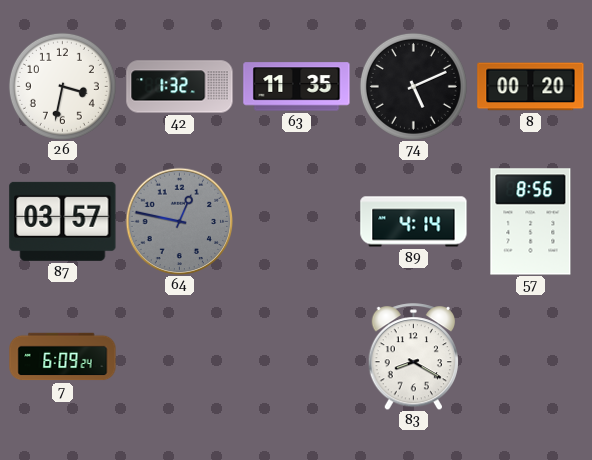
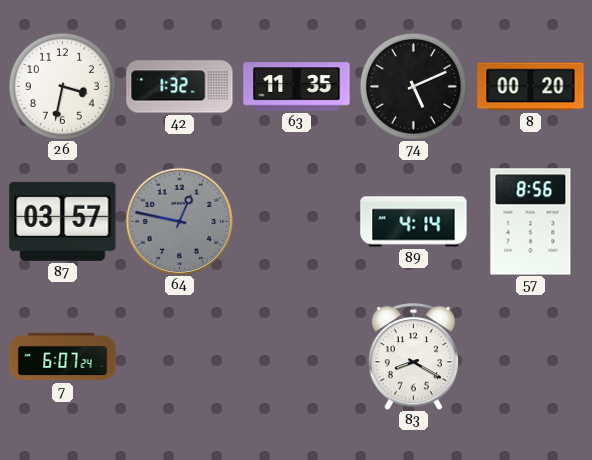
7: 6:09 -> 6:07 (63, 357)
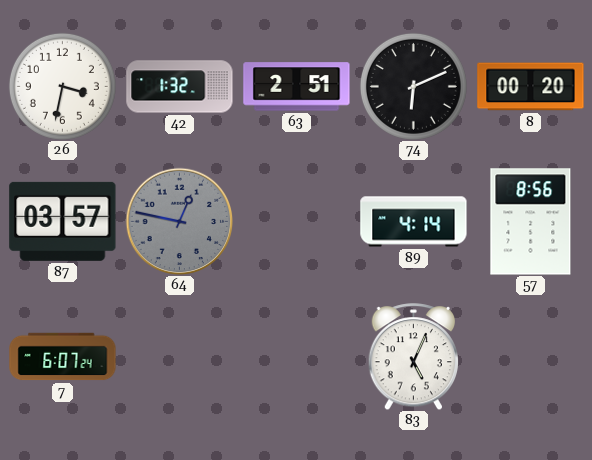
63: 11:35 -> 2:51 (297, 87)
74: 5:11 -> 6:11 (413, 86)
83: 8:20 -> 5:04 (413, 357)
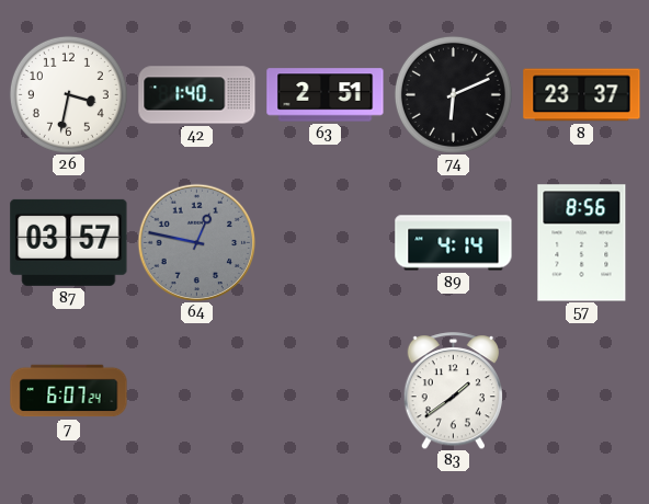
42: 1:32 -> 1:40 (197, 95)
8: 00:20 -> 23:37 (582, 95)
83: 5:04 -> 1:39 (453, 391)
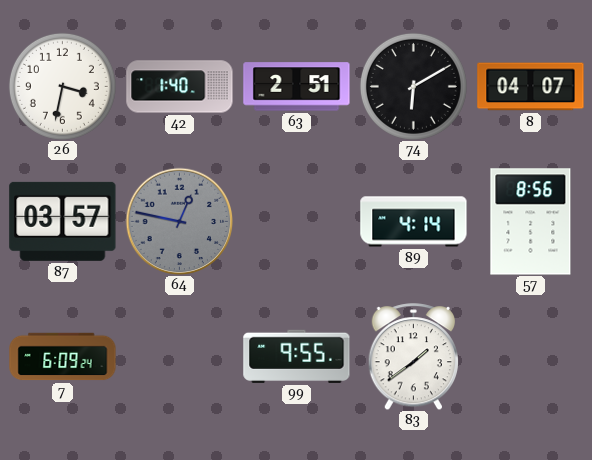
74: 6:11 -> 6:10 (413, 86)
8: 23:37 -> 04:07 (531, 87)
7: 6:07 -> 6:09 (63, 357)
99: none -> 9:55 (297, 356)
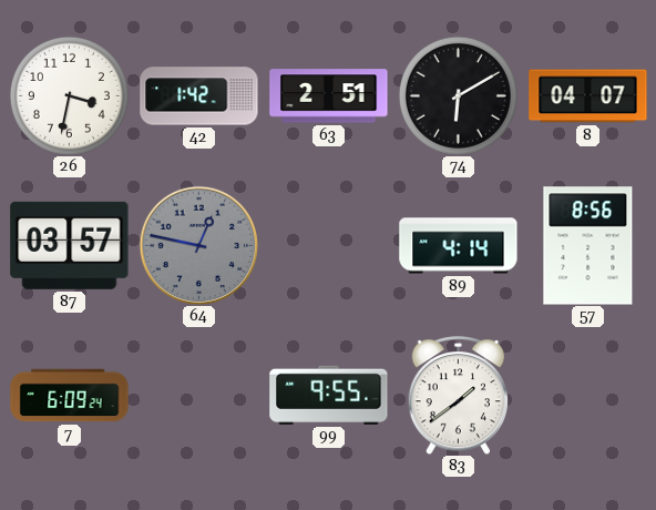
42: 1:40 -> 1:42 (199, 96)
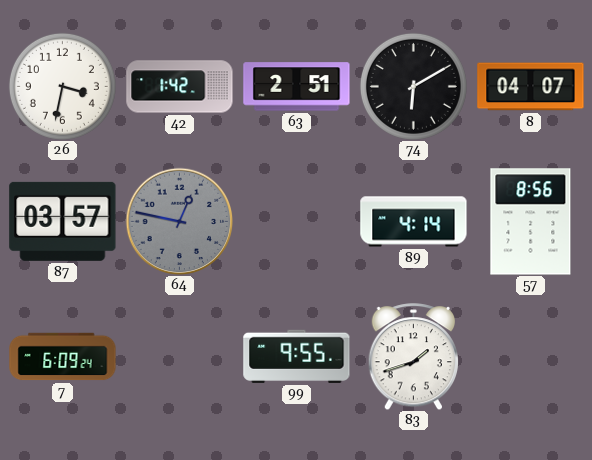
83: 1:39 -> 1:42 (413, 357)
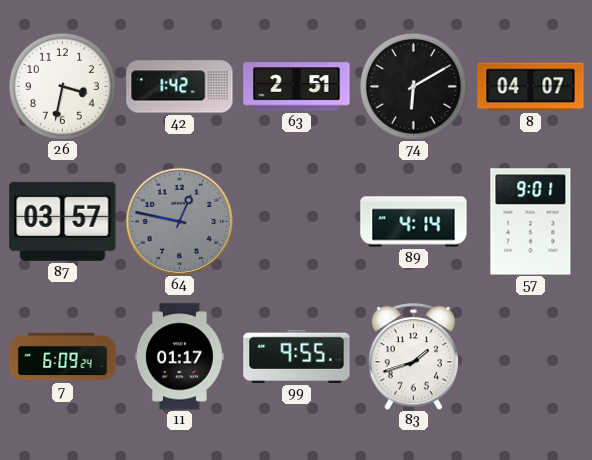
57: 8:56 -> 9:01 (531, 222)
11: none -> 01:17 (179, 357)
